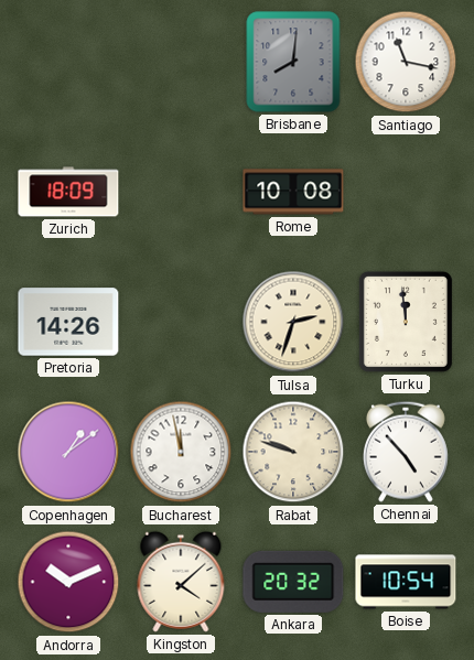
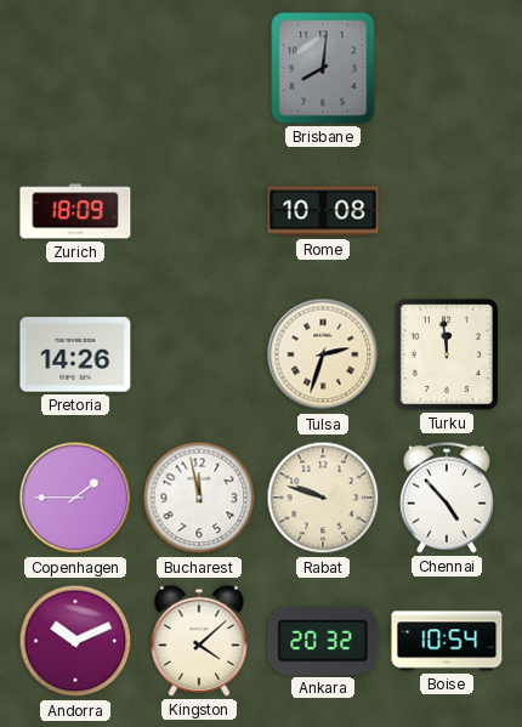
Santiago: 11:17 -> none (406, 62)
Copenhagen: 1:09 -> 1:45 (75, 498)
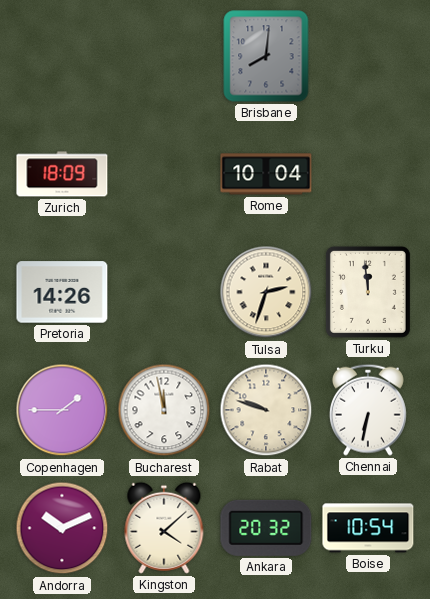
Rome: 10:08 -> 10:04 (266, 174)
Chennai: 4:53 -> 6:32 (368, 410)
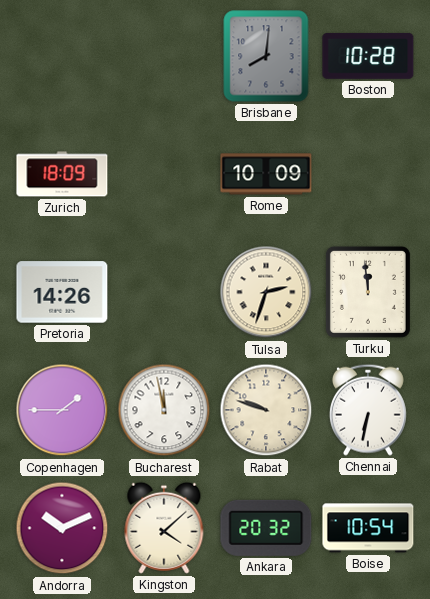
Boston: none -> 10:28 (368, 56)
Rome: 10:04 -> 10:09 (266, 174)
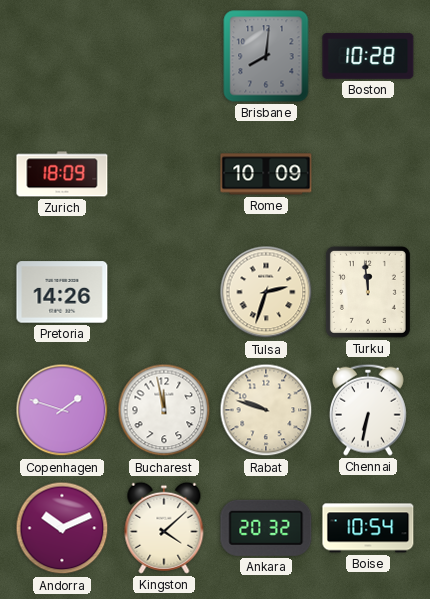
Copenhagen: 1:45 -> 1:48 (62, 410)
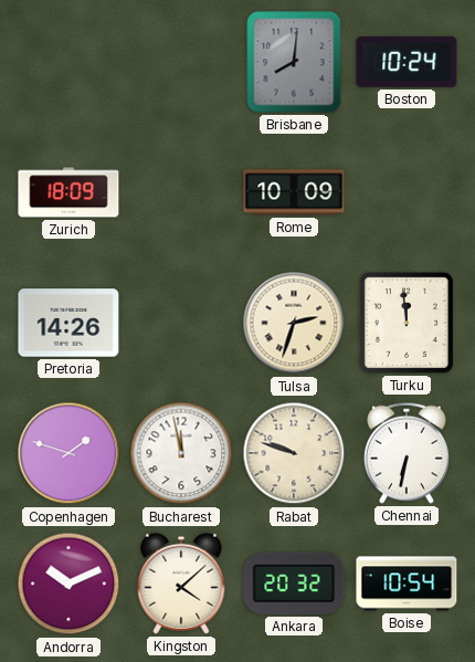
Boston: 10:28 -> 10:24 (407, 62)
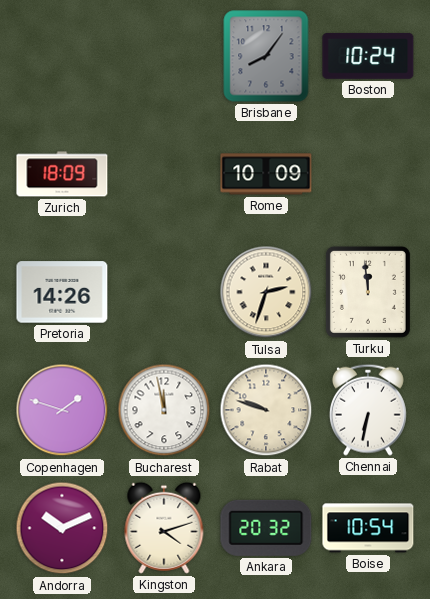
Brisbane: 8:01 -> 8:06 (266, 56)
Kingston: 4:08 -> 4:12 (164, 528)
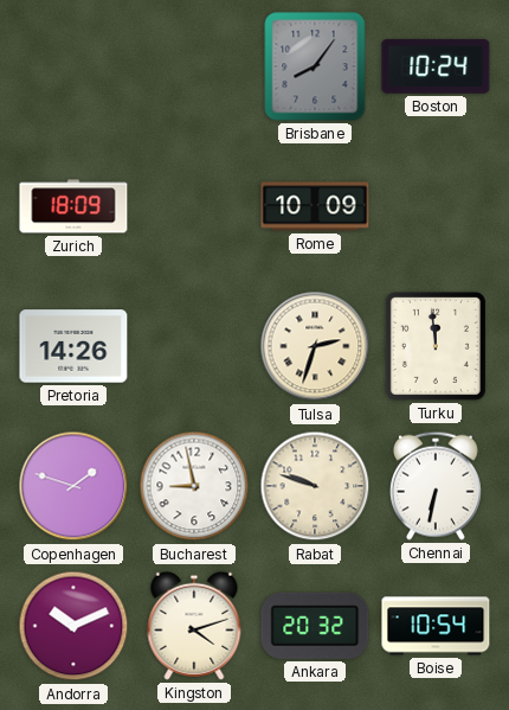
Bucharest: 11:58 -> 8:58 (194, 486)
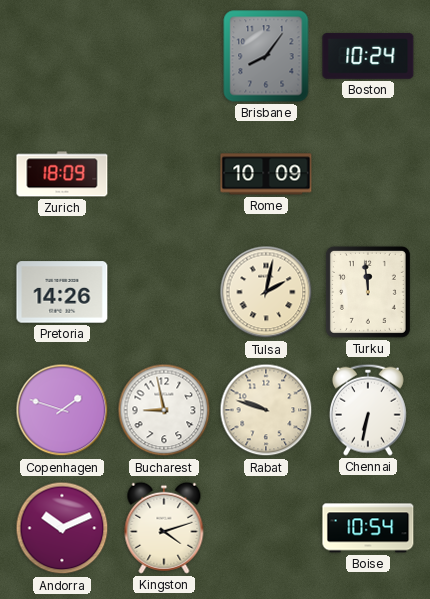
Tulsa: 2:33 -> 2:02 (266, 292)
Ankara: 20:32 -> none (315, 626)
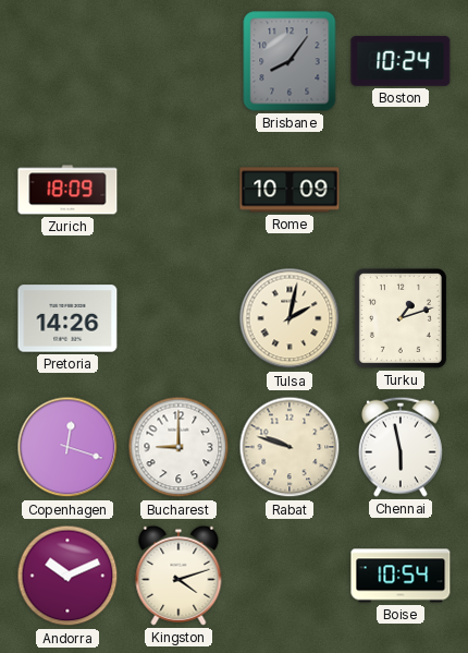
Turku: 11:59 -> 1:12 (401, 318)
Copenhagen: 1:48 -> 12:18 (67, 447)
Bucharest: 8:58 -> 9:00 (178, 447)
Chennai: 6:32 -> 5:58 (401, 447)
